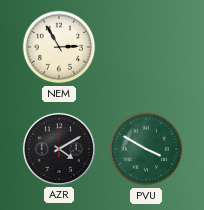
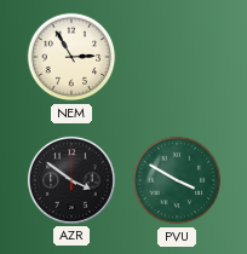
AZR: 4:10 -> 3:51 (71, 180)
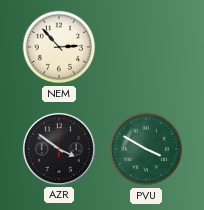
NEM: 2:55 -> 2:53 (59, 47)
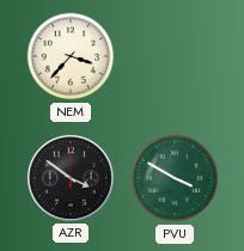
NEM: 2:53 -> 3:37 (71, 56)
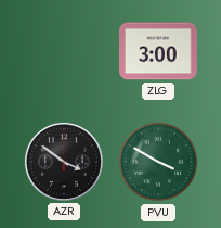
NEM: 3:37 -> none (71, 56)
ZLG: none -> 3:00 (159, 51)
